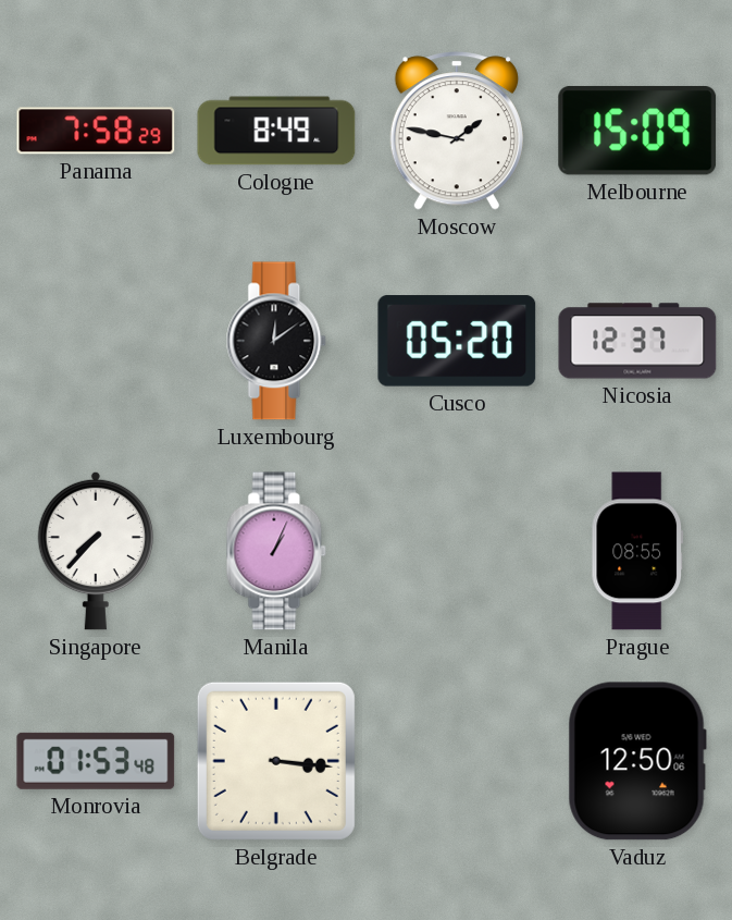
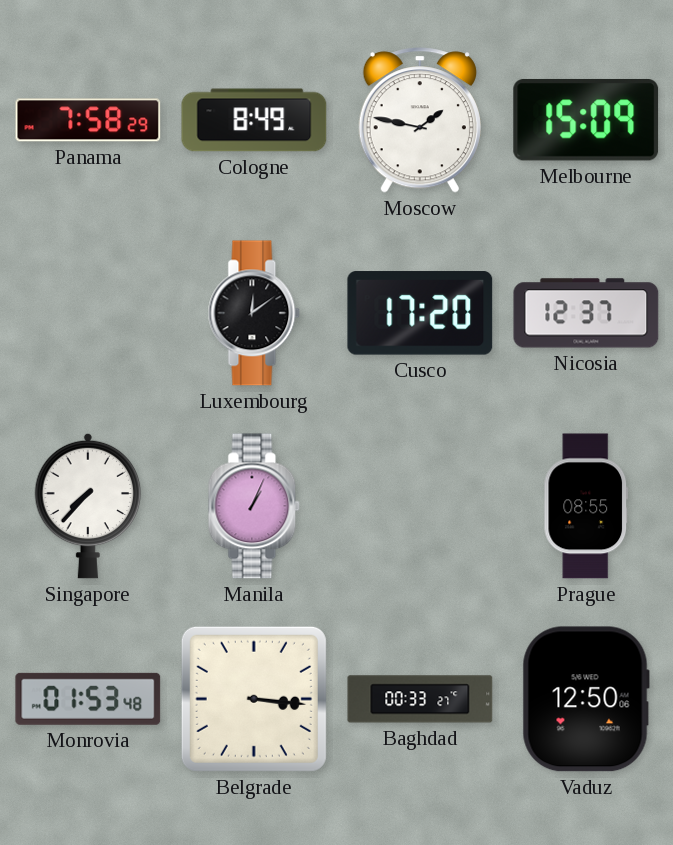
Cusco: 05:20 -> 17:20 (420, 313)
Baghdad: none -> 00:33 (420, 699)
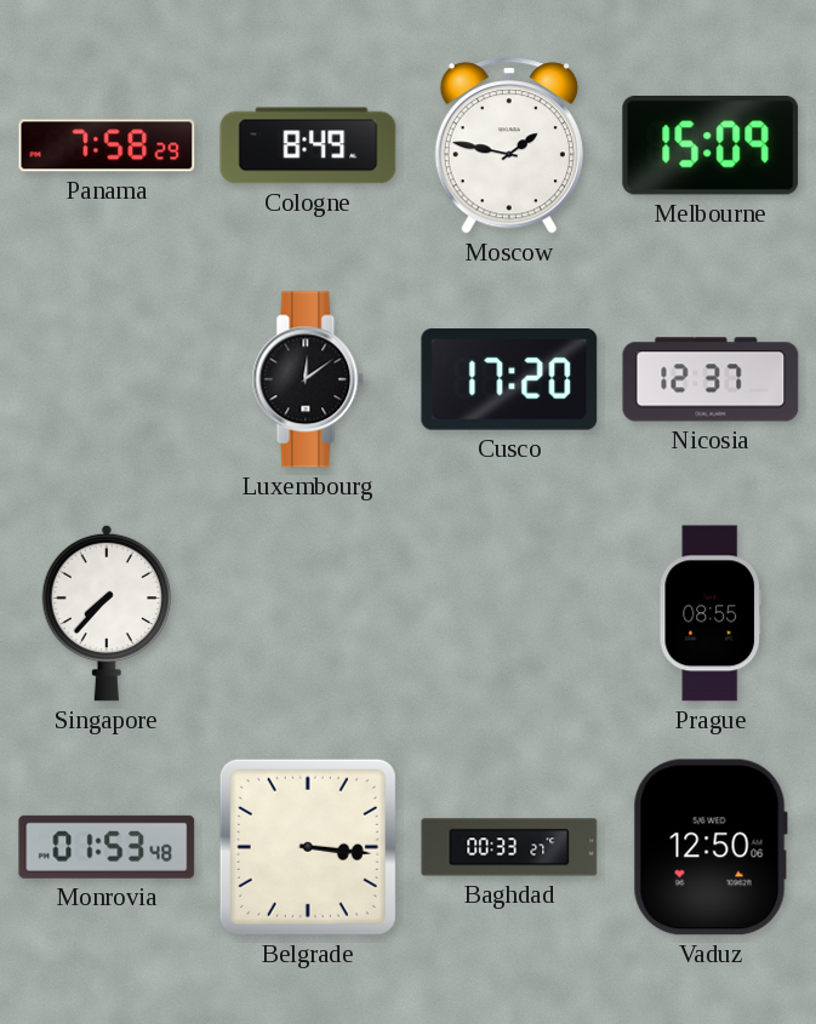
Manila: 1:04 -> none (254, 506)
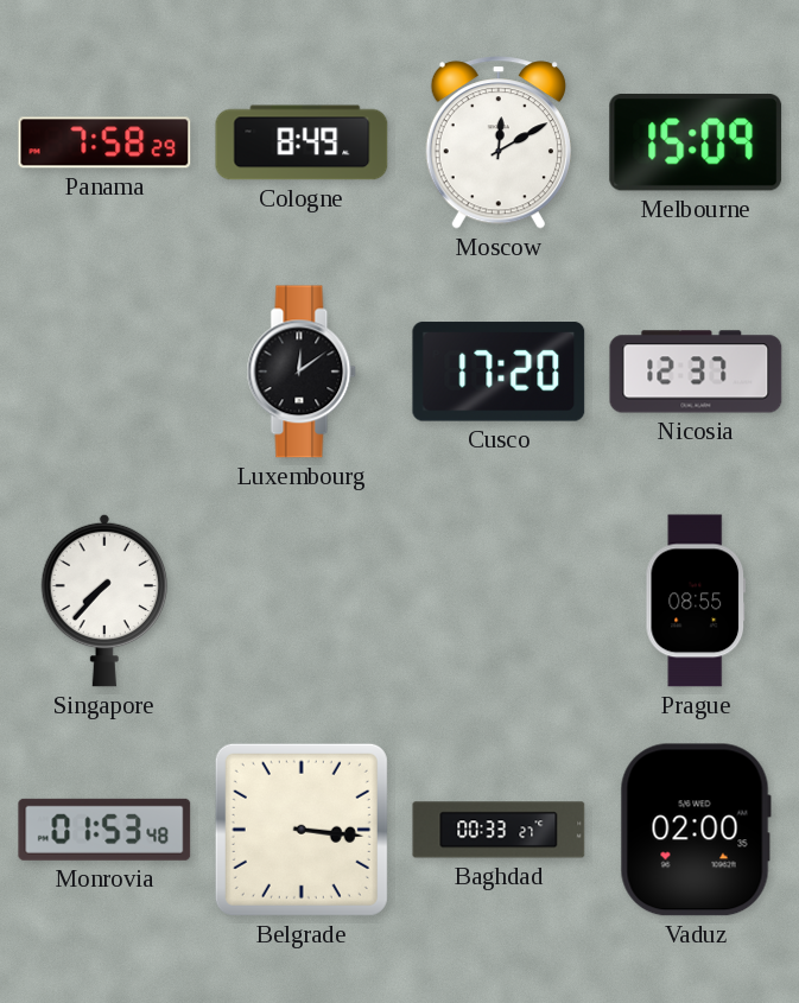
Moscow: 1:47 -> 12:10 (499, 142)
Vaduz: 12:50 -> 02:00 (696, 830)
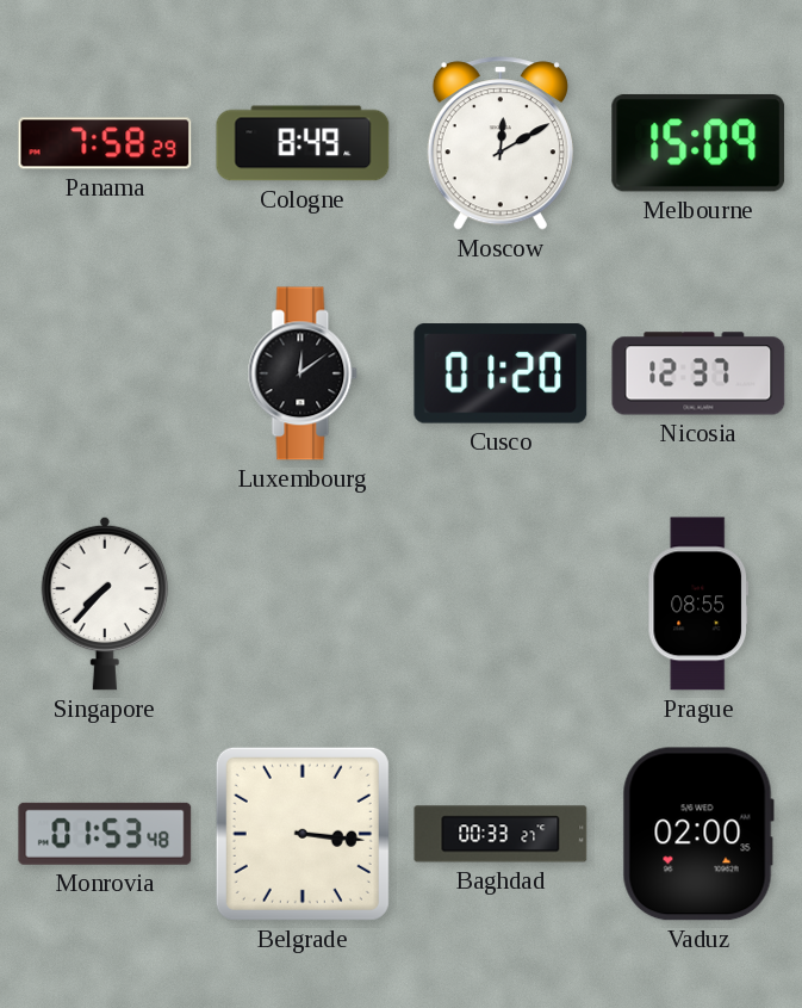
Cusco: 17:20 -> 01:20 (501, 373)
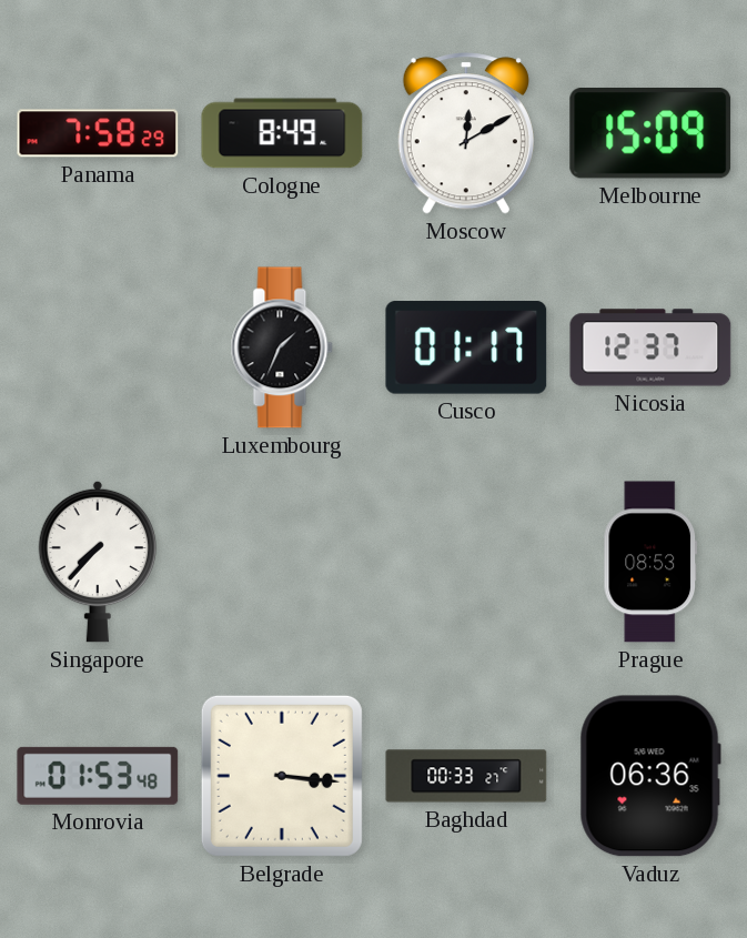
Luxembourg: 12:09 -> 1:34 (282, 347)
Cusco: 01:20 -> 01:17 (466, 347)
Prague: 08:55 -> 08:53 (649, 562)
Vaduz: 02:00 -> 06:36 (650, 776)
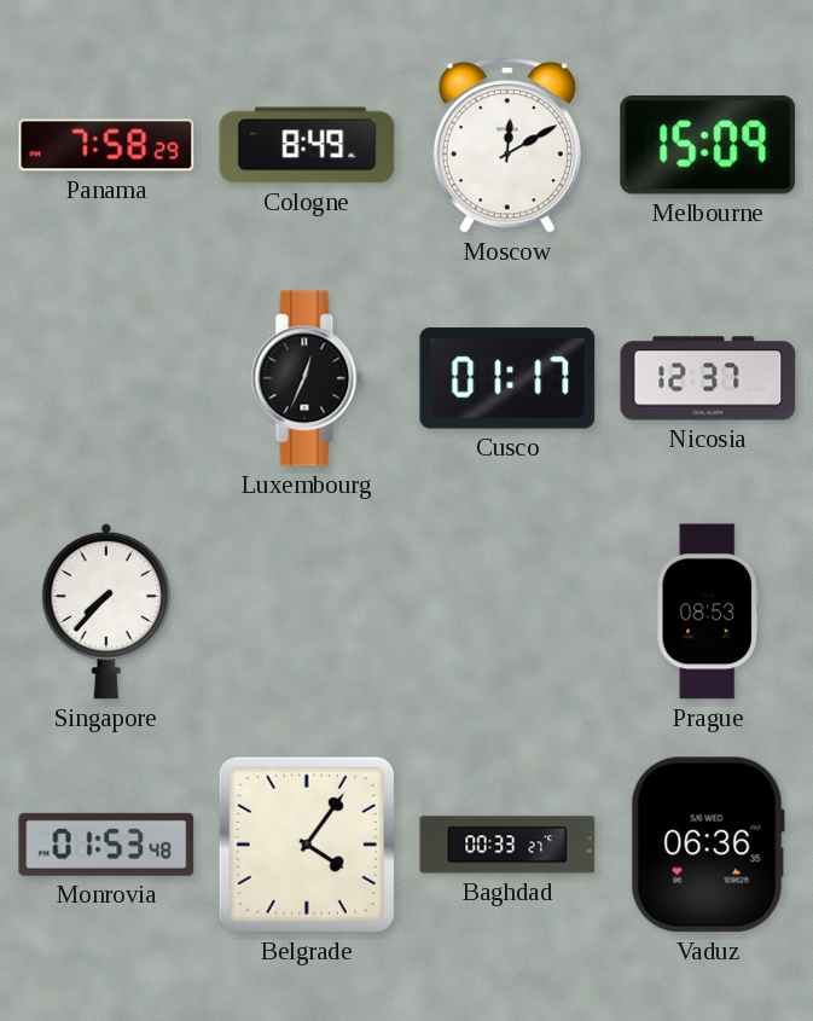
Luxembourg: 1:34 -> 12:34 (307, 378)
Belgrade: 3:16 -> 4:06 (307, 845)
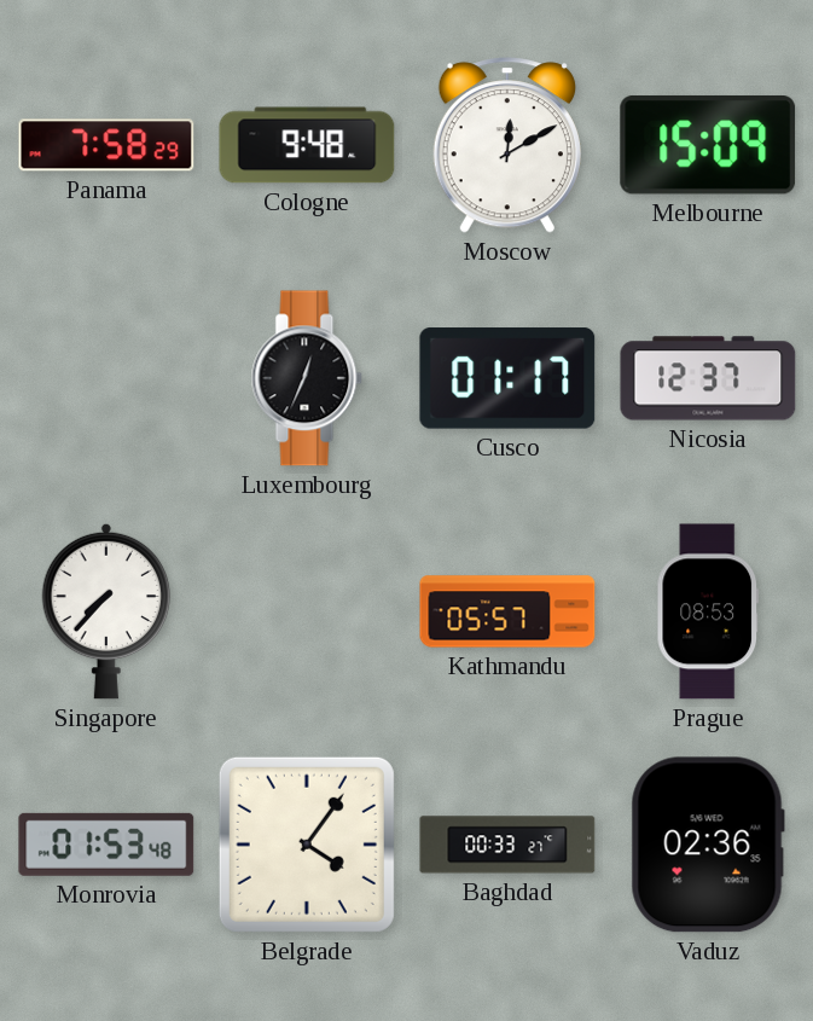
Cologne: 8:49 -> 9:48 (307, 145)
Kathmandu: none -> 05:57 (507, 611)
Vaduz: 06:36 -> 02:36 (708, 845)
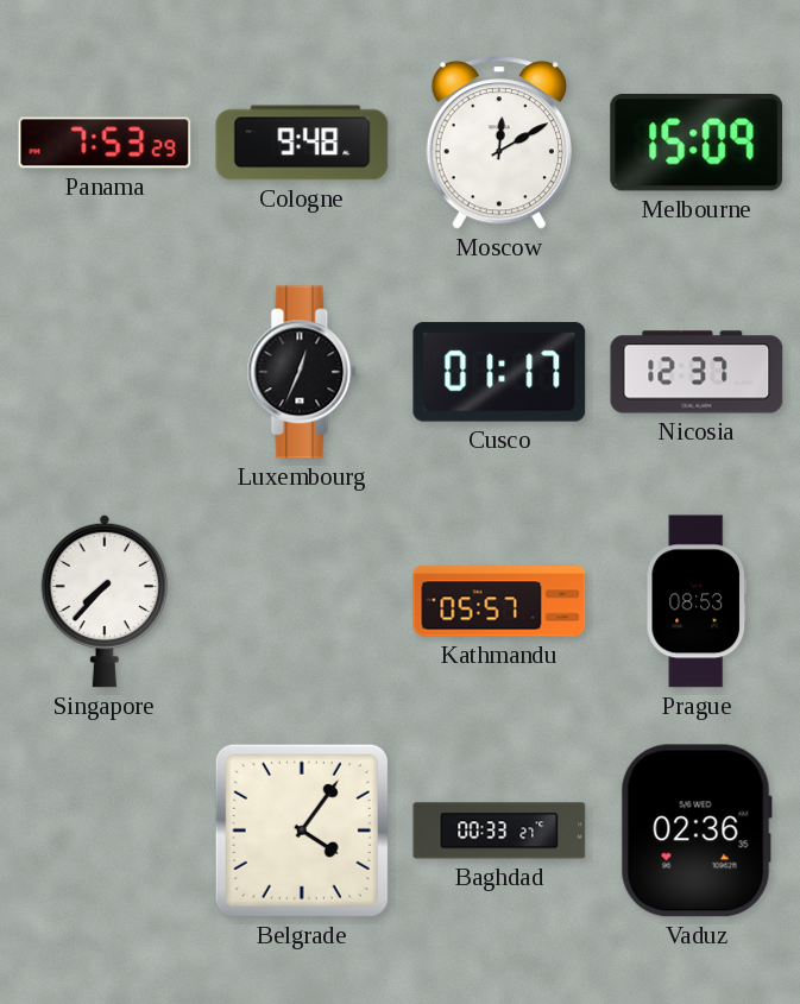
Panama: 7:58 -> 7:53 (105, 143)
Monrovia: 01:53 -> none (106, 845)
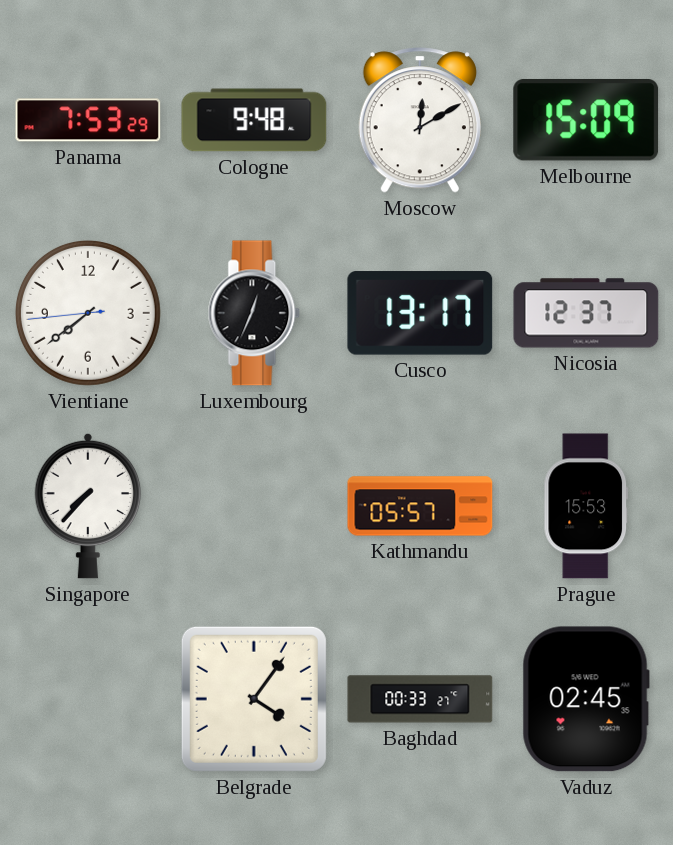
Vientiane: none -> 7:38 (88, 313)
Cusco: 01:17 -> 13:17 (420, 313)
Prague: 08:53 -> 15:53 (585, 506)
Vaduz: 02:36 -> 02:45 (586, 699)
